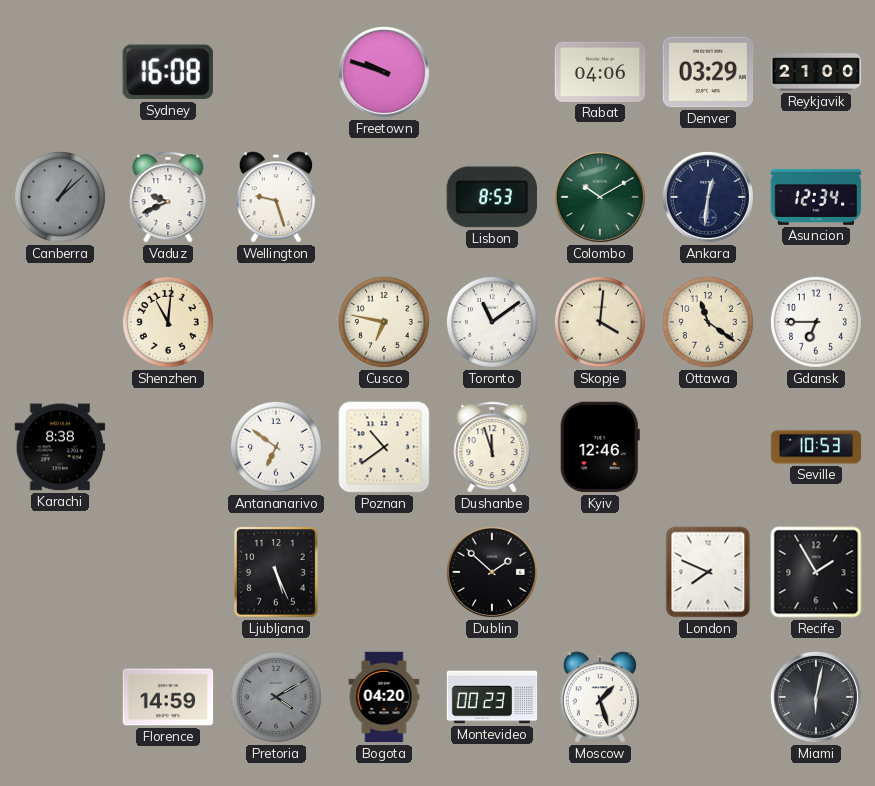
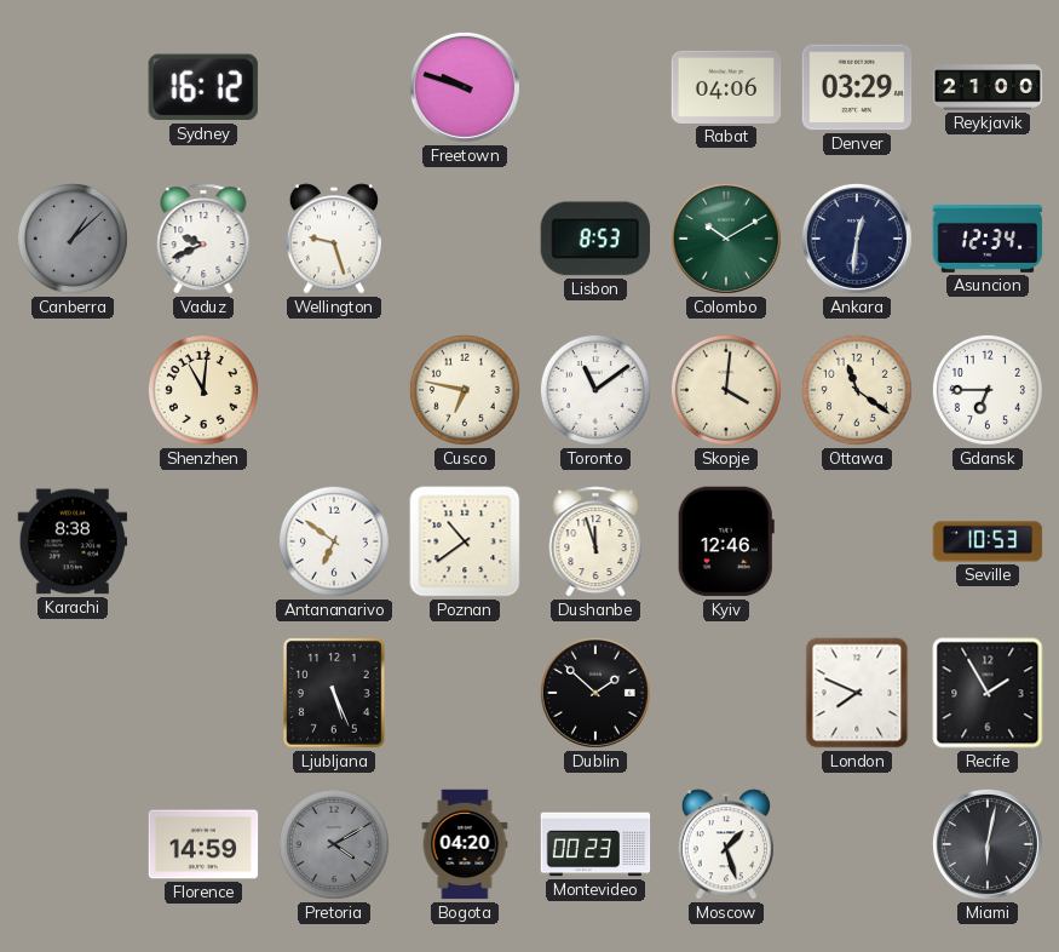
Sydney: 16:08 -> 16:12 (203, 87)
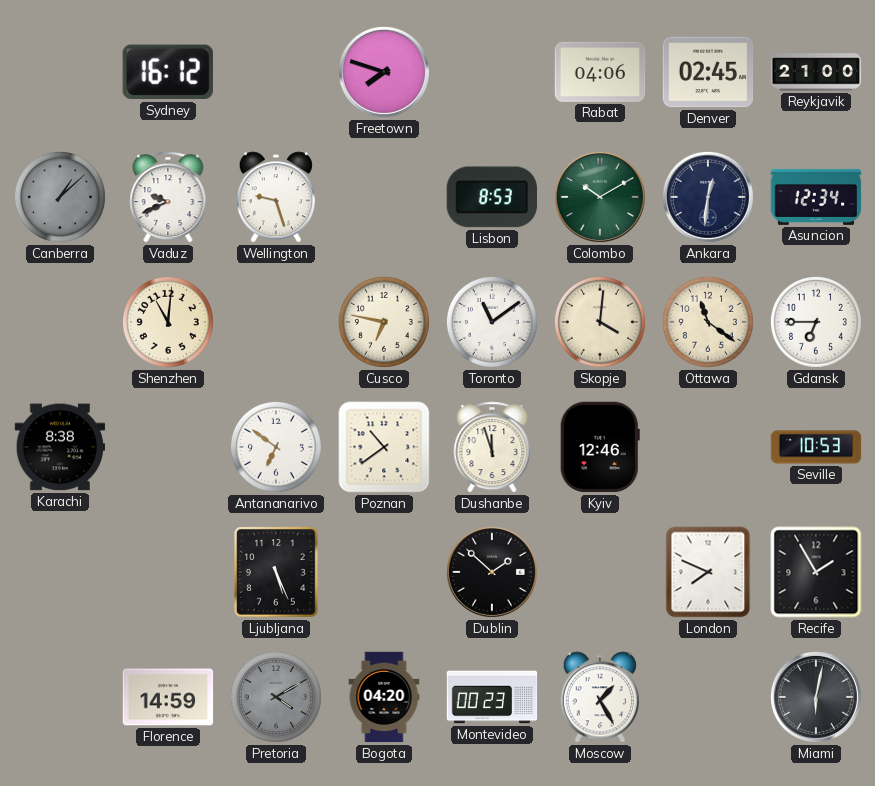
Freetown: 9:48 -> 7:48 (384, 72)
Denver: 03:29 -> 02:45 (708, 72)
Moscow: 1:27 -> 1:25 (600, 697)
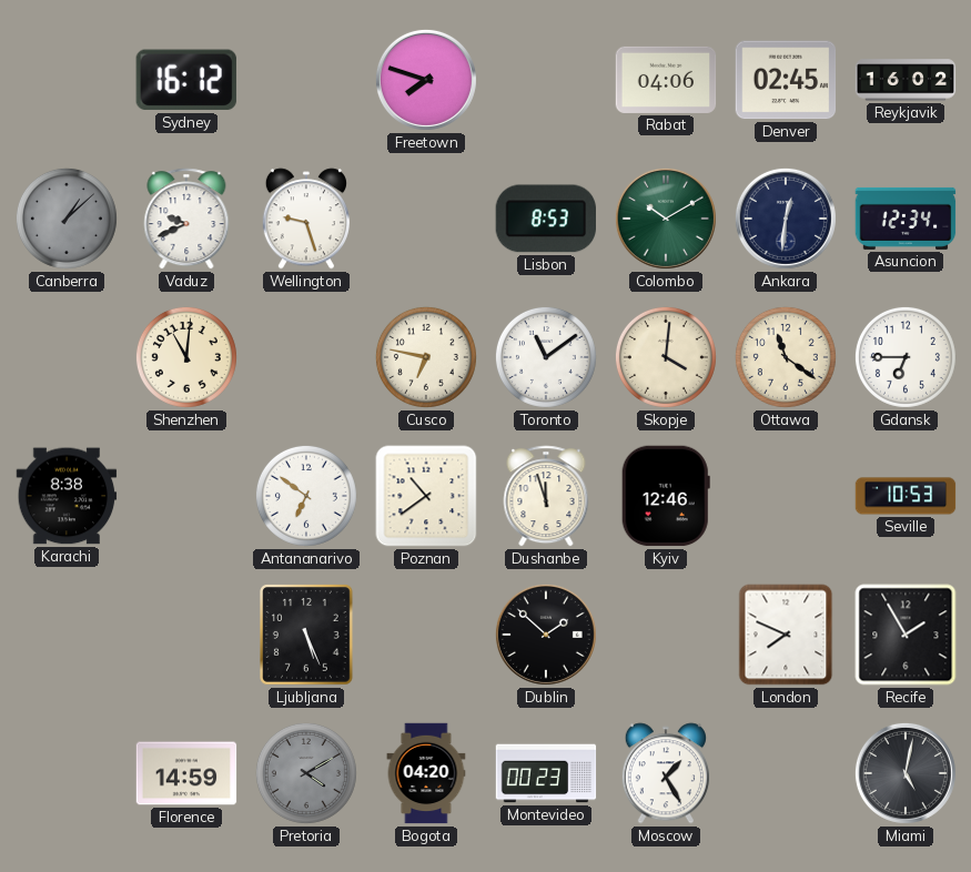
Reykjavik: 21:00 -> 16:02 (906, 80)
Miami: 6:02 -> 5:02 (906, 773)
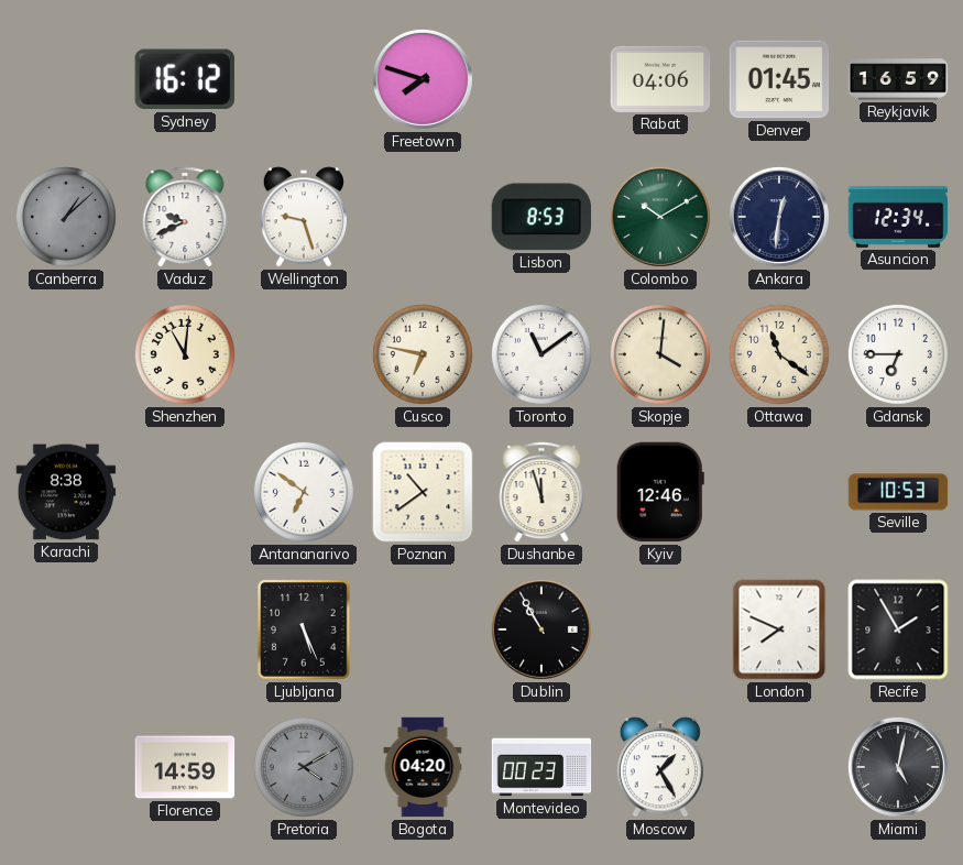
Denver: 02:45 -> 01:45 (779, 79)
Reykjavik: 16:02 -> 16:59 (898, 79)
Dublin: 1:52 -> 10:55 (541, 629)
